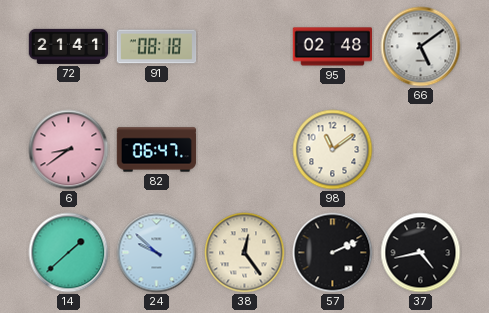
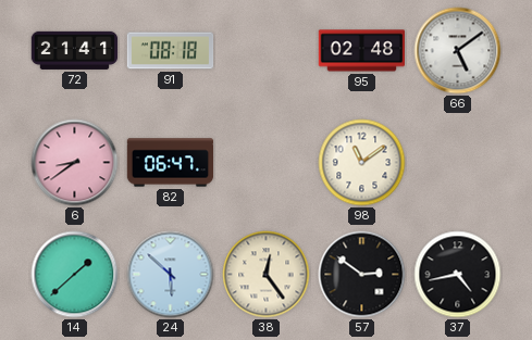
24: 9:52 -> 5:52 (171, 275)
57: 2:11 -> 2:51 (362, 275)
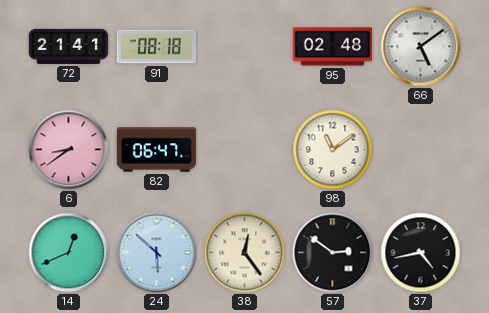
14: 1:38 -> 12:41 (69, 253)
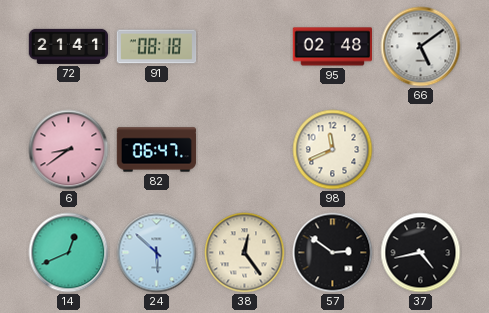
98: 11:09 -> 11:41 (333, 150)
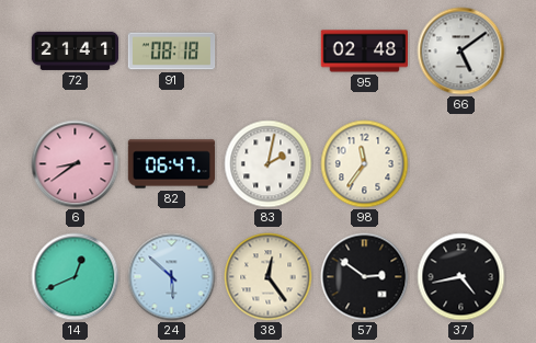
83: none -> 2:02 (269, 164)
98: 11:41 -> 11:36 (365, 164)
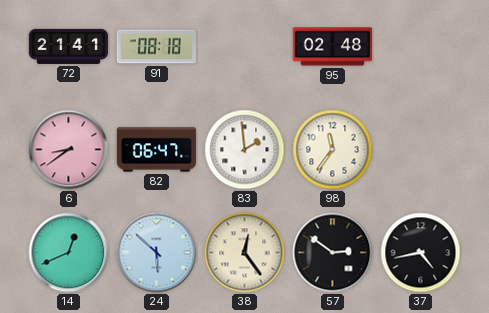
66: 5:09 -> none (461, 52)
83: 2:02 -> 1:59 (245, 150)
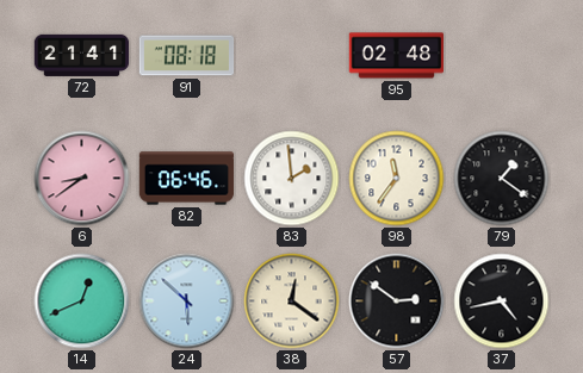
82: 06:47 -> 06:46 (187, 179)
79: none -> 1:21 (502, 179)
38: 12:24 -> 12:21 (292, 301)
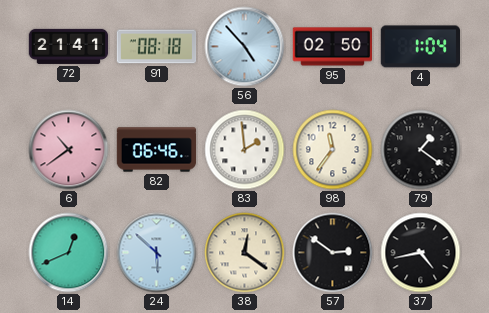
56: none -> 4:53 (245, 47)
95: 02:48 -> 02:50 (332, 47)
4: none -> 1:04 (420, 47)
6: 8:39 -> 10:39 (69, 150)
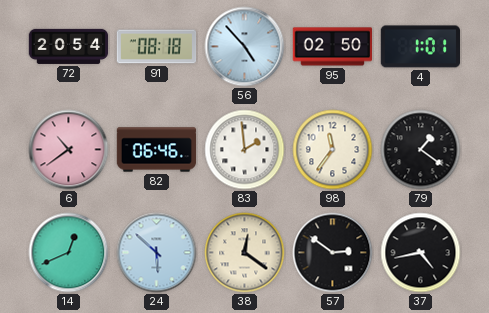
72: 21:41 -> 20:54 (69, 46)
4: 1:04 -> 1:01 (420, 47)
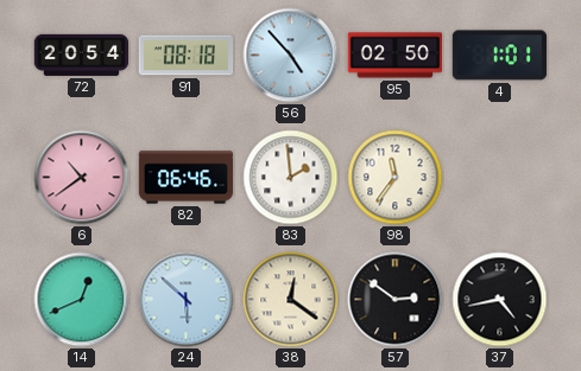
79: 1:21 -> none (421, 150)
